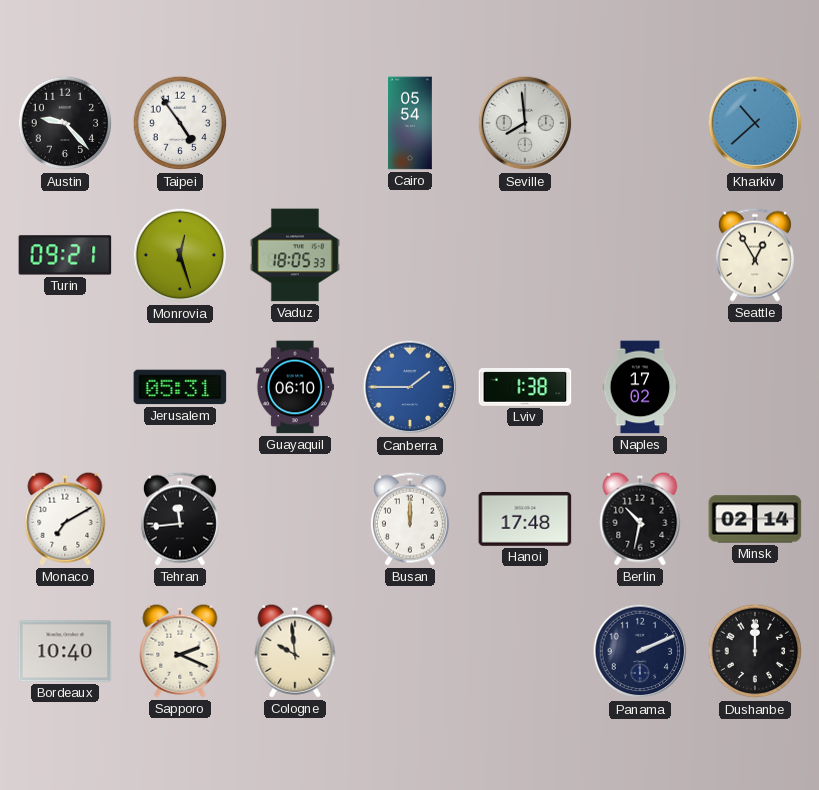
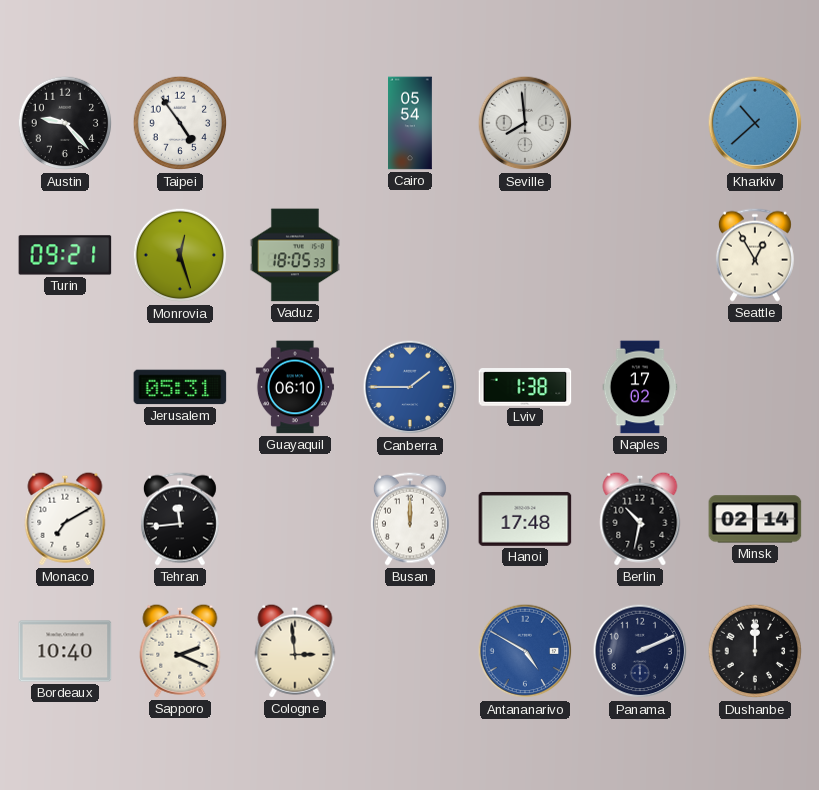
Cologne: 9:59 -> 2:59 (295, 651)
Antananarivo: none -> 4:50 (525, 651)
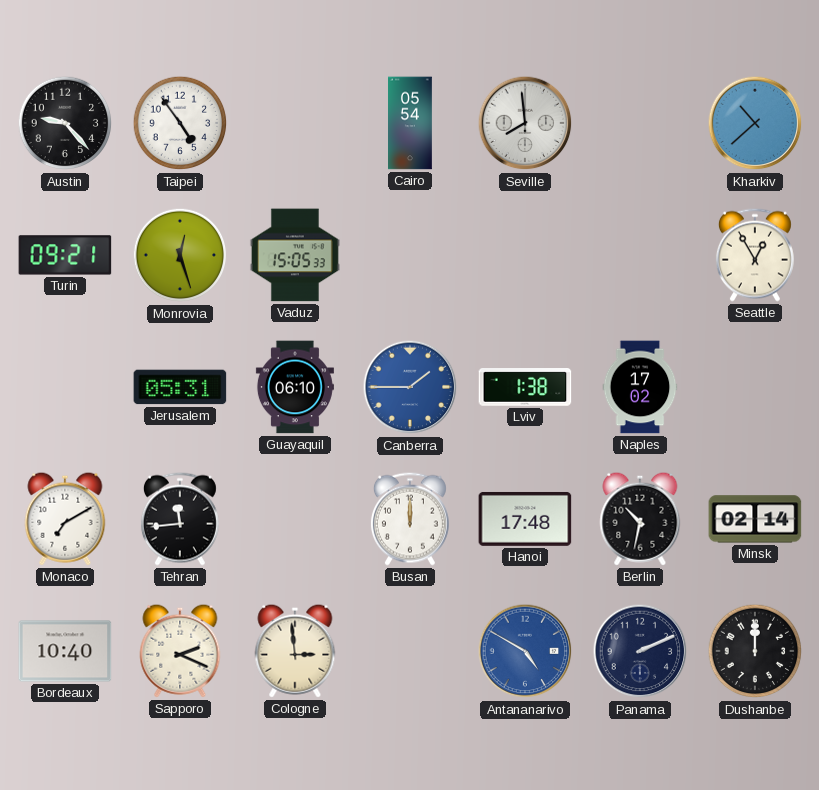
Vaduz: 18:05 -> 15:05 (295, 255)
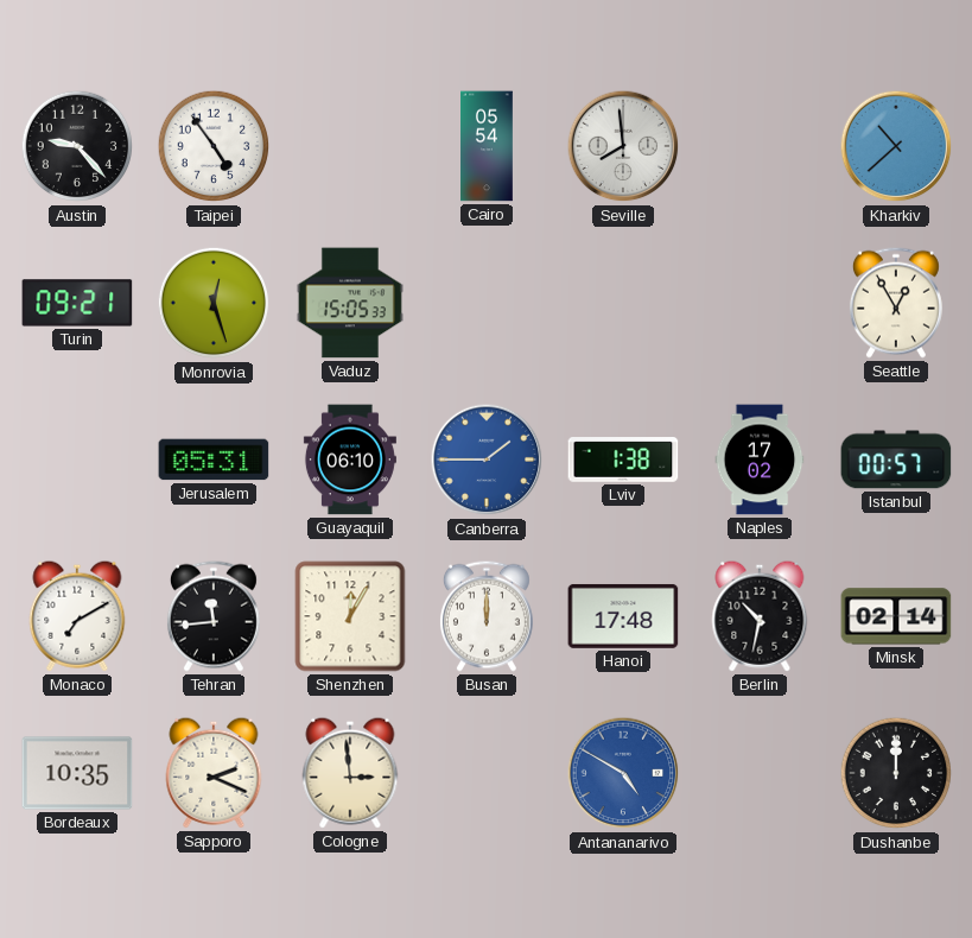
Istanbul: none -> 00:57 (896, 460)
Shenzhen: none -> 12:05 (350, 616)
Bordeaux: 10:40 -> 10:35 (77, 773)
Panama: 2:11 -> none (640, 651)
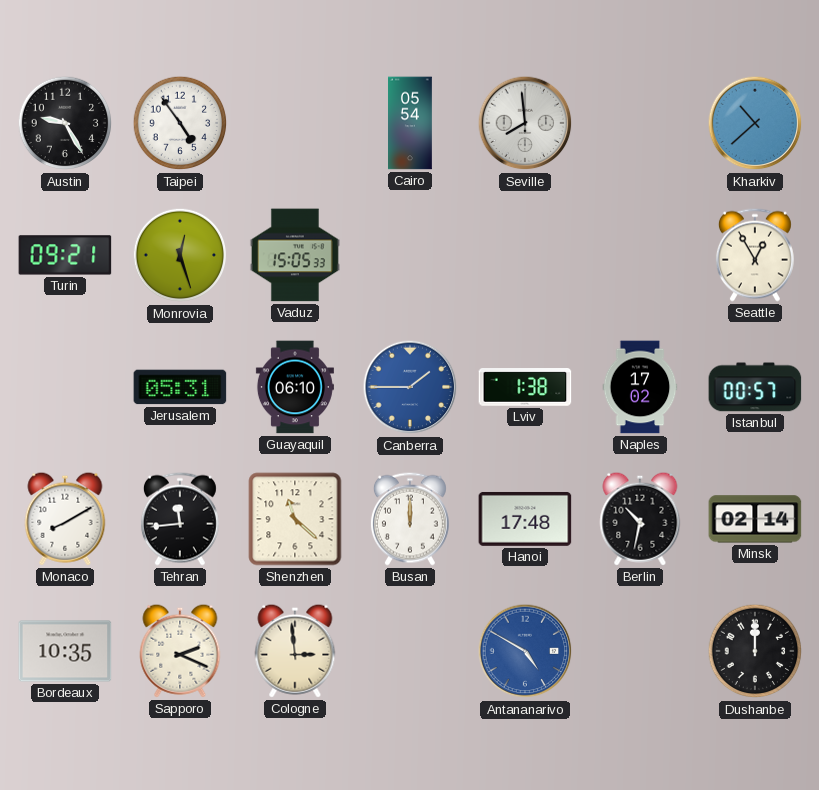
Austin: 9:23 -> 9:25 (65, 123)
Monaco: 7:10 -> 8:10 (65, 519)
Shenzhen: 12:05 -> 11:22 (295, 519)
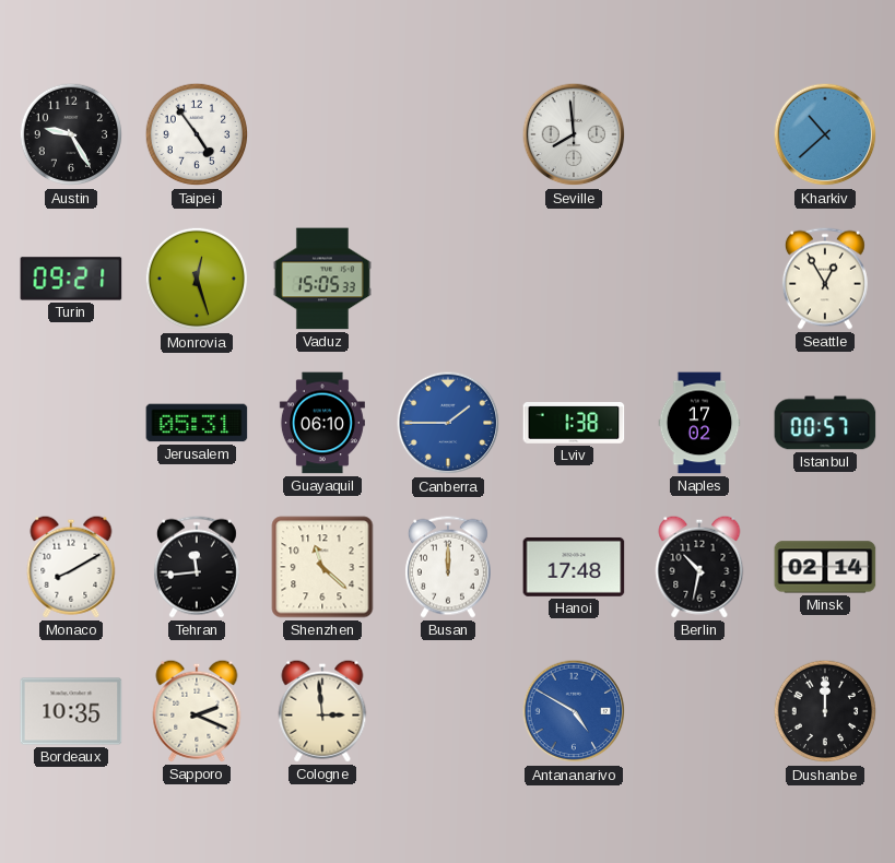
Cairo: 05:54 -> none (411, 123)
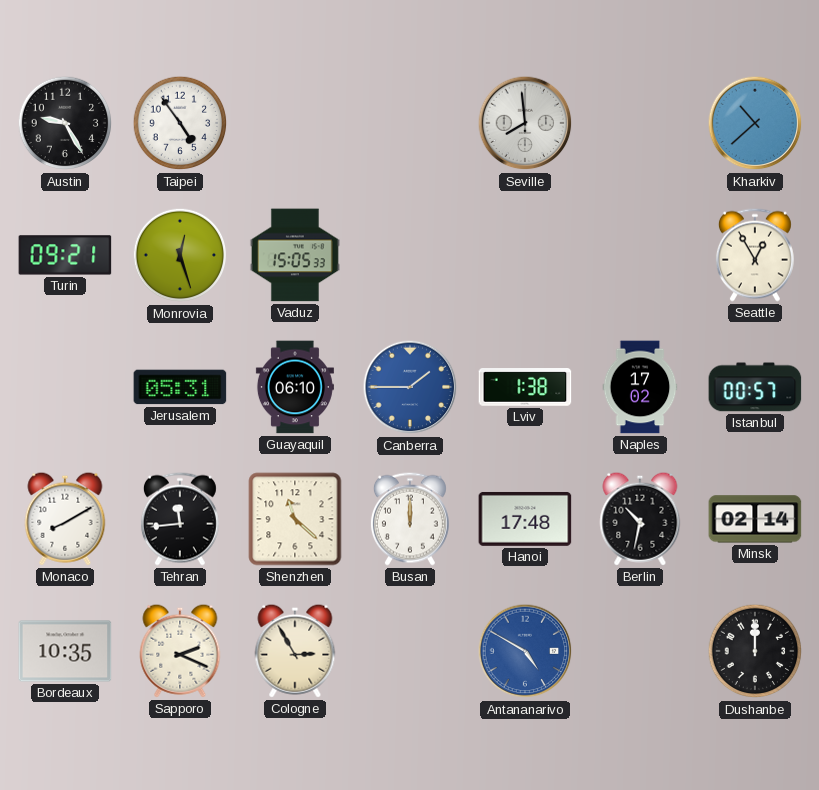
Cologne: 2:59 -> 2:55 (295, 651)
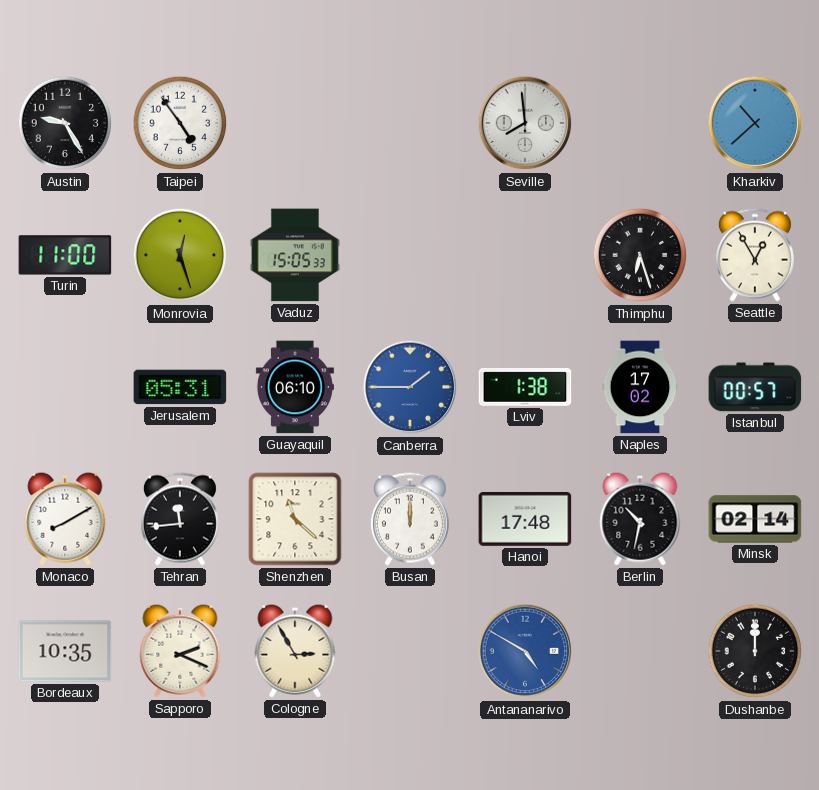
Turin: 09:21 -> 11:00 (65, 255)
Thimphu: none -> 6:27 (640, 255)
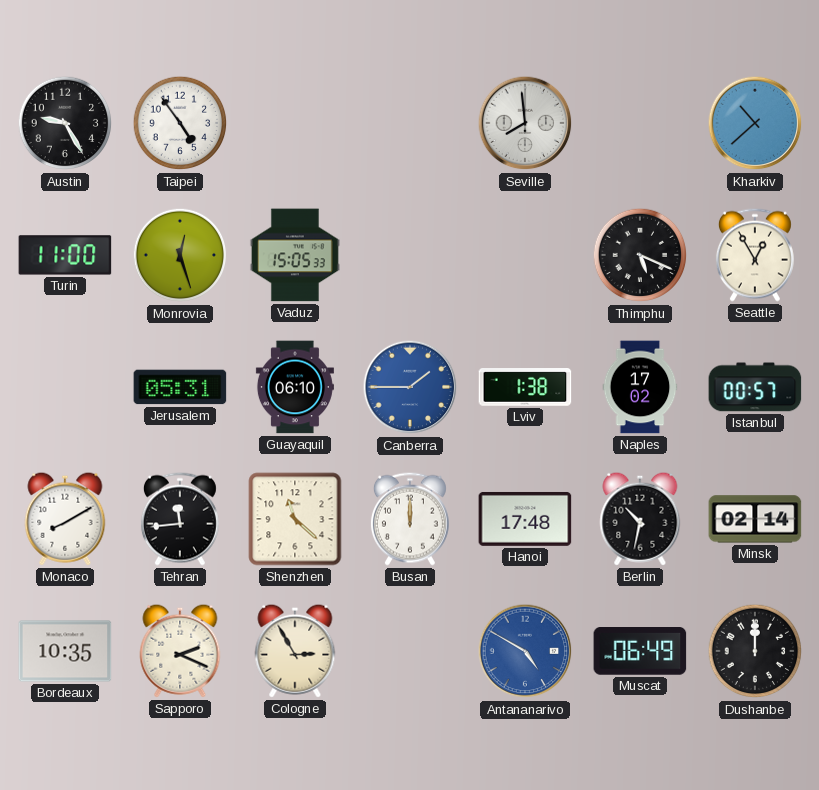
Thimphu: 6:27 -> 5:19 (640, 255)
Muscat: none -> 06:49 (640, 652)
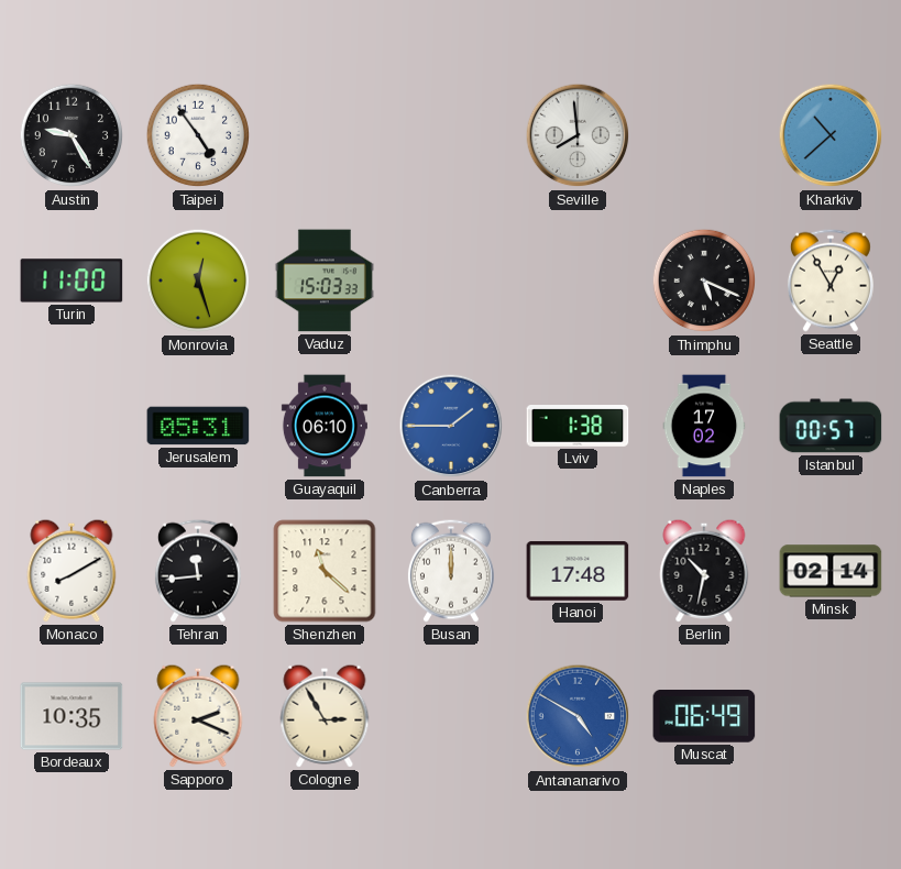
Vaduz: 15:05 -> 15:03 (325, 280)
Dushanbe: 12:00 -> none (755, 651)
